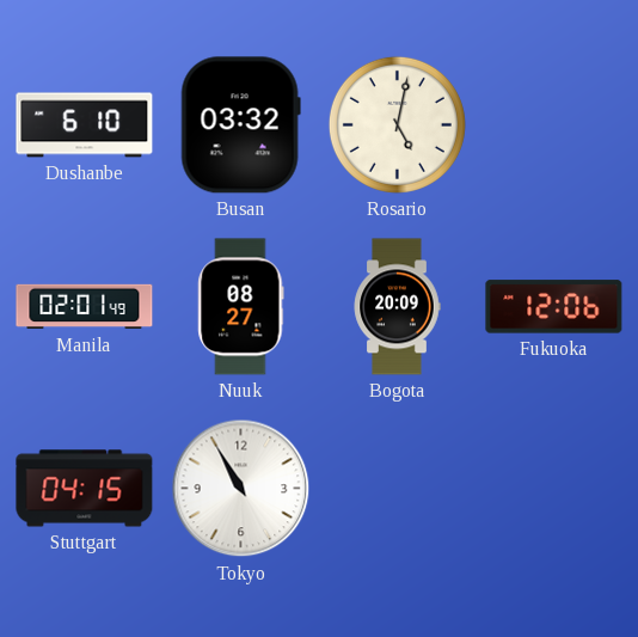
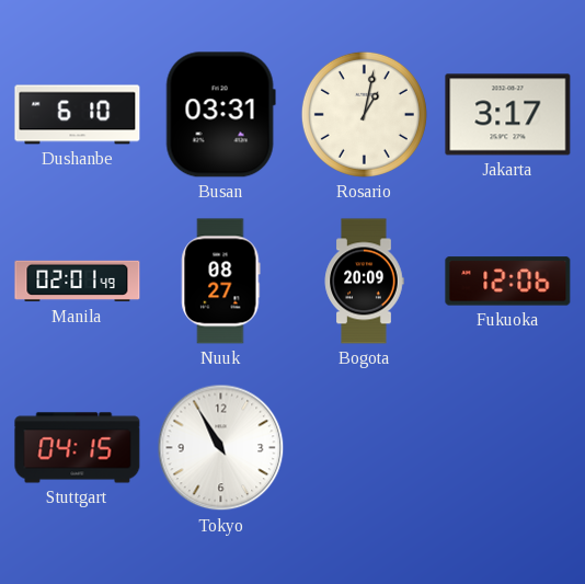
Busan: 03:32 -> 03:31 (220, 115)
Rosario: 5:02 -> 1:02 (364, 114)
Jakarta: none -> 3:17 (508, 115)
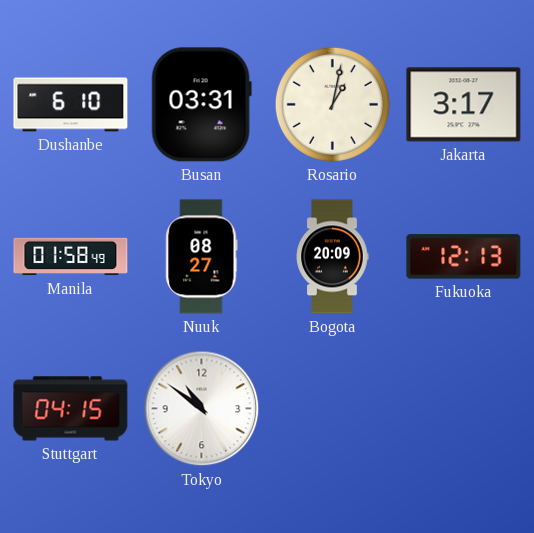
Manila: 02:01 -> 01:58 (71, 257)
Fukuoka: 12:06 -> 12:13 (464, 257)
Tokyo: 10:55 -> 10:51 (202, 409)
